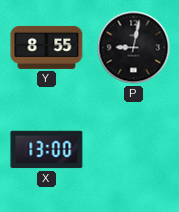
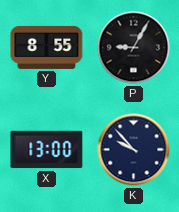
P: 9:02 -> 9:05 (134, 48)
K: none -> 9:53 (134, 150)
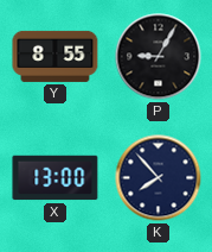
K: 9:53 -> 7:53 (159, 178)
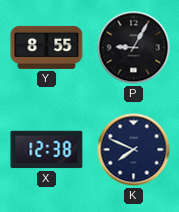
X: 13:00 -> 12:38 (47, 150)
K: 7:53 -> 7:49 (134, 150)
